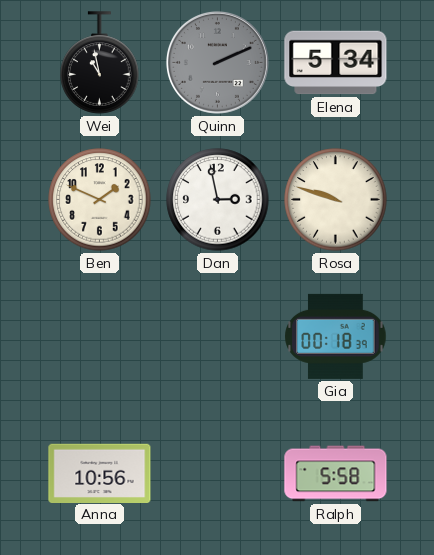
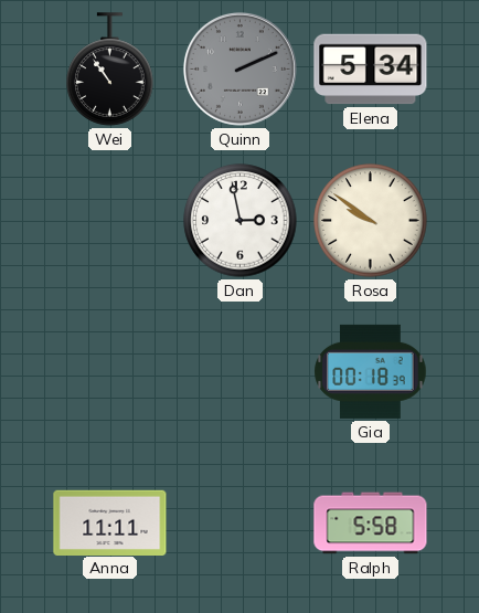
Wei: 10:58 -> 10:54 (110, 70)
Ben: 1:49 -> none (100, 200)
Rosa: 9:48 -> 9:51 (371, 221)
Anna: 10:56 -> 11:11 (110, 522)
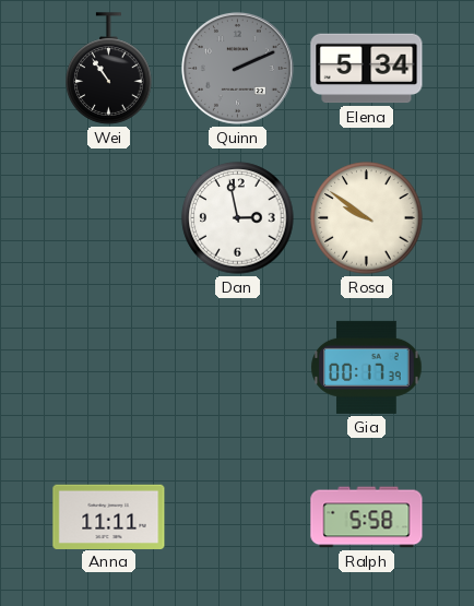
Gia: 00:18 -> 00:17 (367, 367)
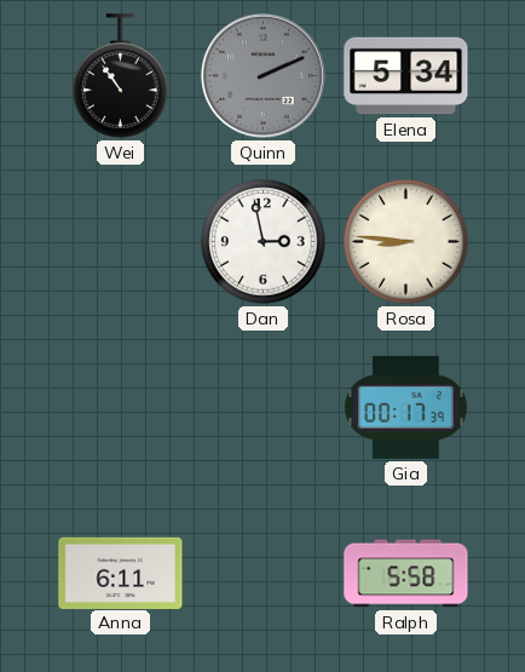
Rosa: 9:51 -> 8:46 (406, 242)
Anna: 11:11 -> 6:11 (121, 573)
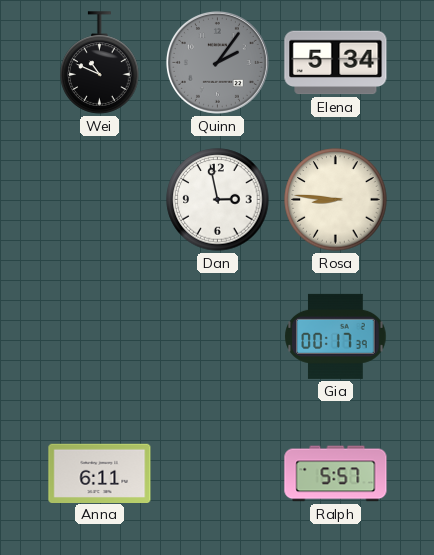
Wei: 10:54 -> 10:49 (100, 63)
Quinn: 2:11 -> 2:06 (217, 62)
Ralph: 5:58 -> 5:57 (336, 474)
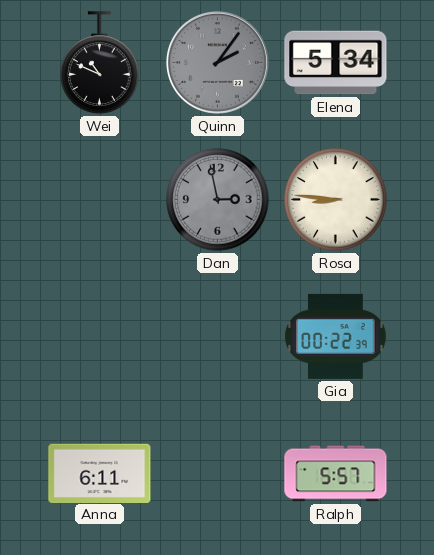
Dan dial: white -> grey (218, 200)
Gia: 00:17 -> 00:22 (336, 336)
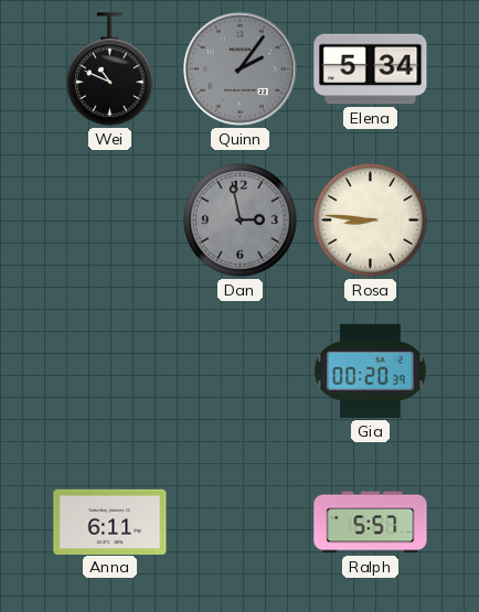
Gia: 00:22 -> 00:20 (371, 371)
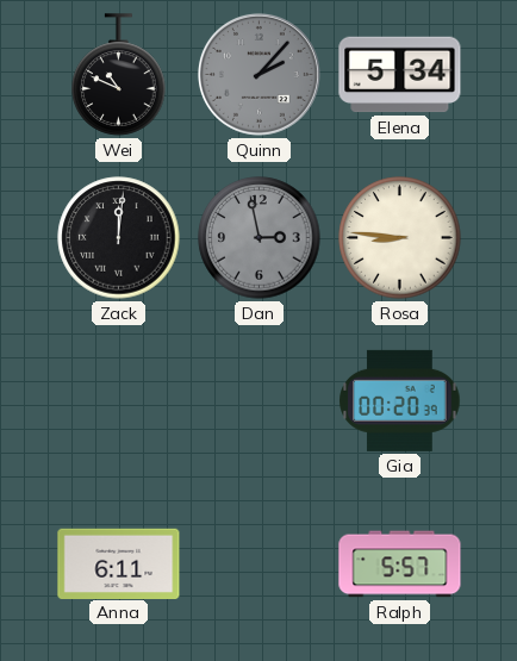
Quinn: 2:06 -> 2:07 (258, 74)
Zack: none -> 12:01 (119, 238)
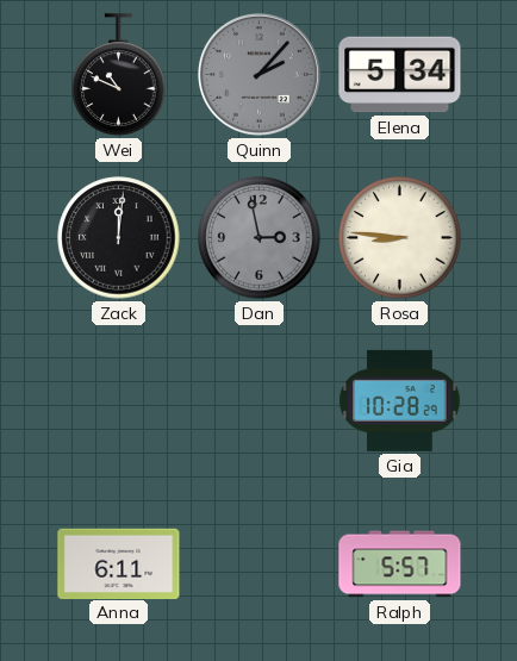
Gia: 00:20 -> 10:28 (400, 400)
